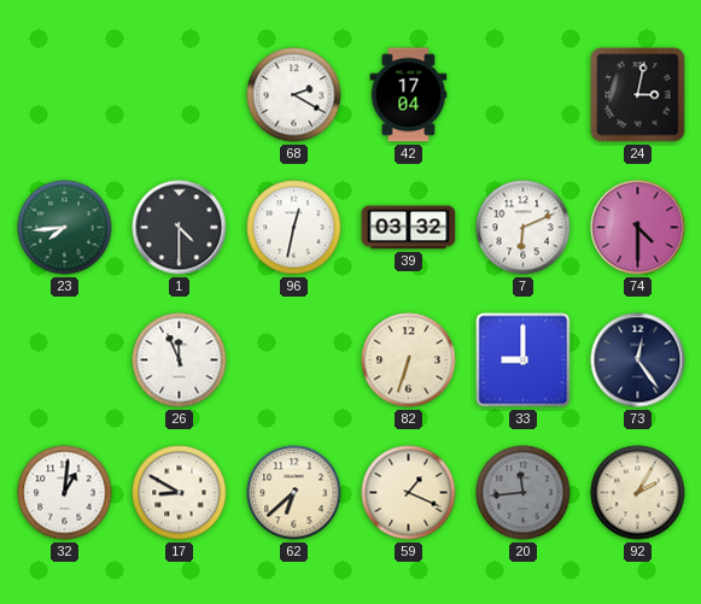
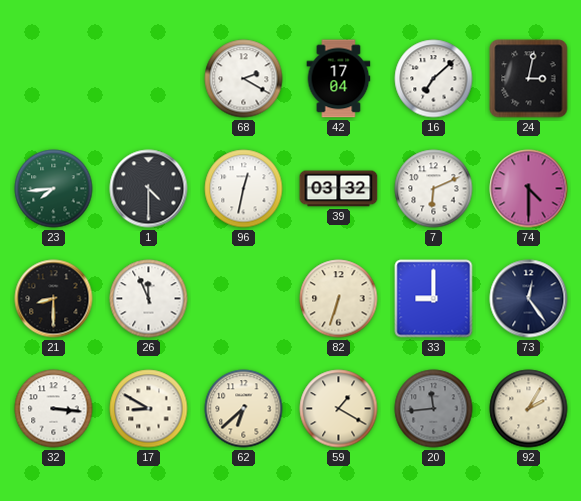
16: none -> 7:08 (434, 79)
21: none -> 8:30 (54, 299)
32: 1:01 -> 3:16 (54, 409)
59: 1:19 -> 1:20 (339, 409)
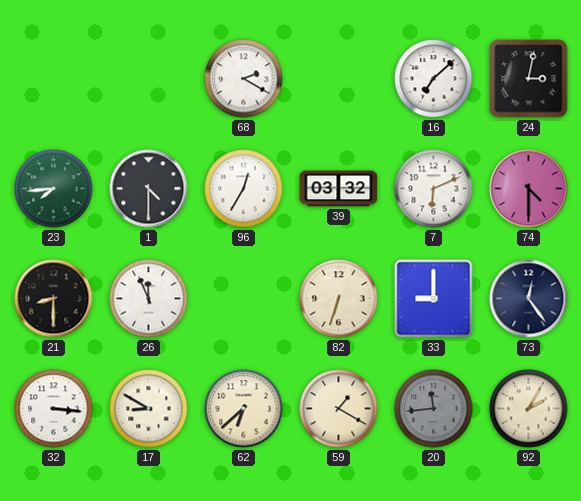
42: 17:04 -> none (339, 79)
96: 12:32 -> 12:35 (244, 189)
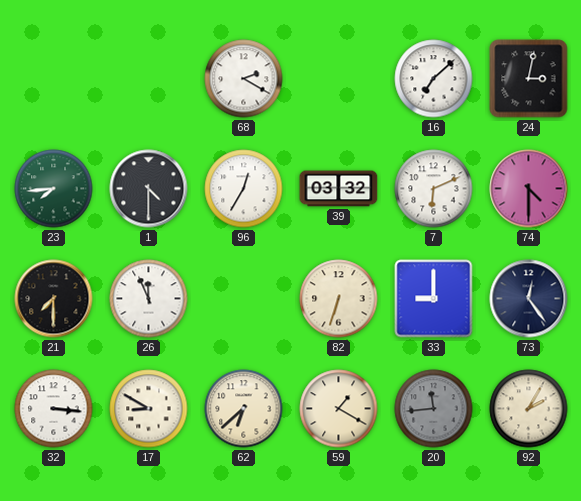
21: 8:30 -> 7:30 (54, 299)
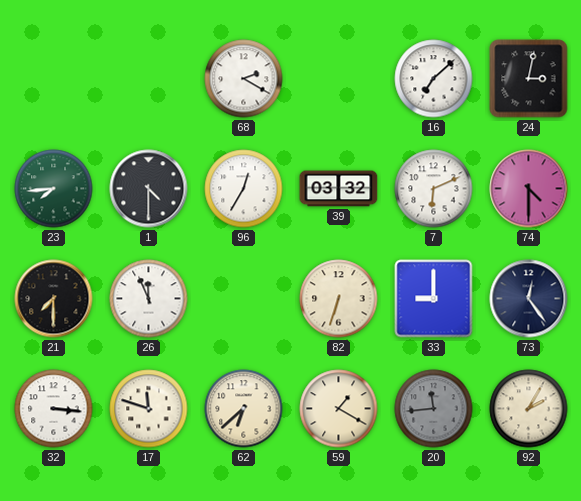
17: 8:50 -> 11:48 (149, 409)
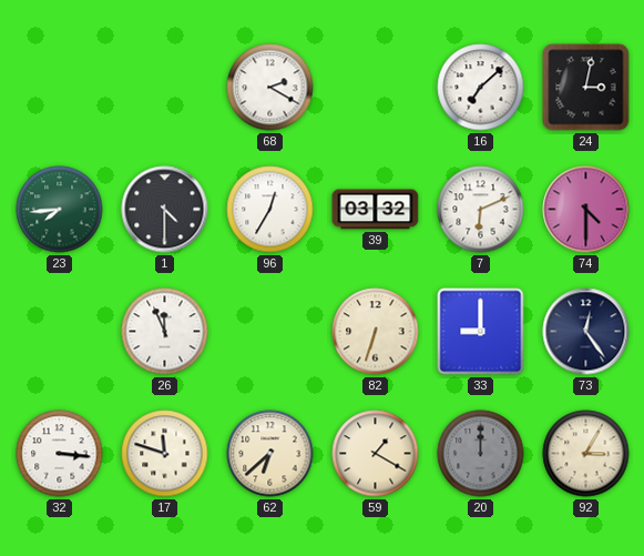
21: 7:30 -> none (54, 299)
20: 11:44 -> 12:00 (481, 454)
92: 2:05 -> 3:05 (586, 454)
